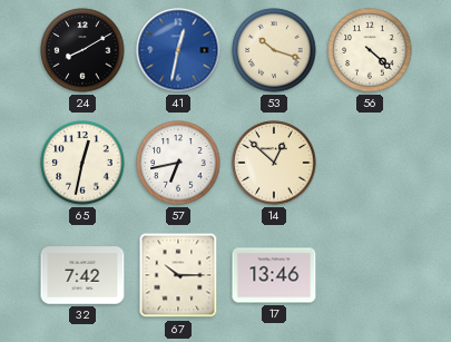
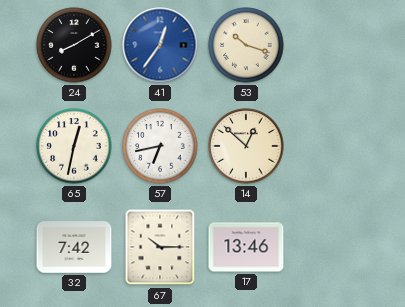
41: 12:32 -> 12:36 (160, 45)
56: 4:22 -> none (370, 50)
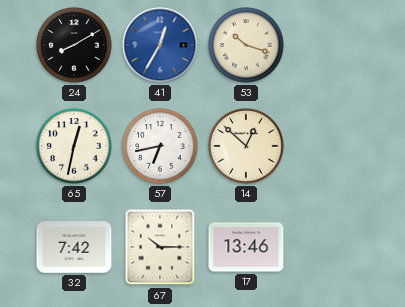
41: 12:36 -> 12:35 (160, 45)
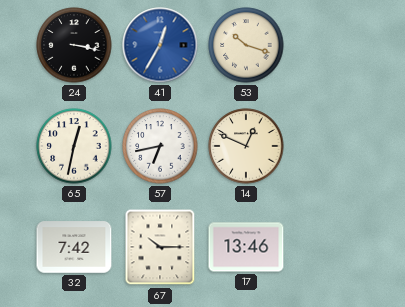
24: 8:10 -> 3:17 (74, 45)
14: 12:52 -> 12:49 (246, 146)
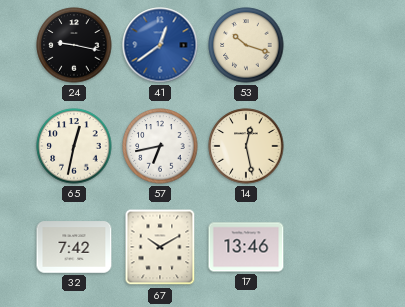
24: 3:17 -> 9:17 (74, 45)
41: 12:35 -> 12:39 (160, 45)
14: 12:49 -> 12:28 (246, 146)
67: 10:15 -> 10:10 (160, 247)
